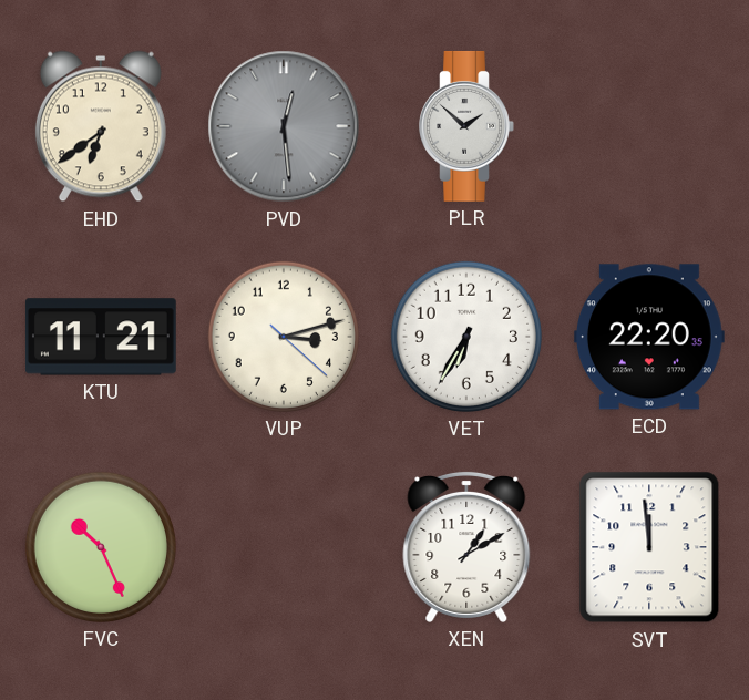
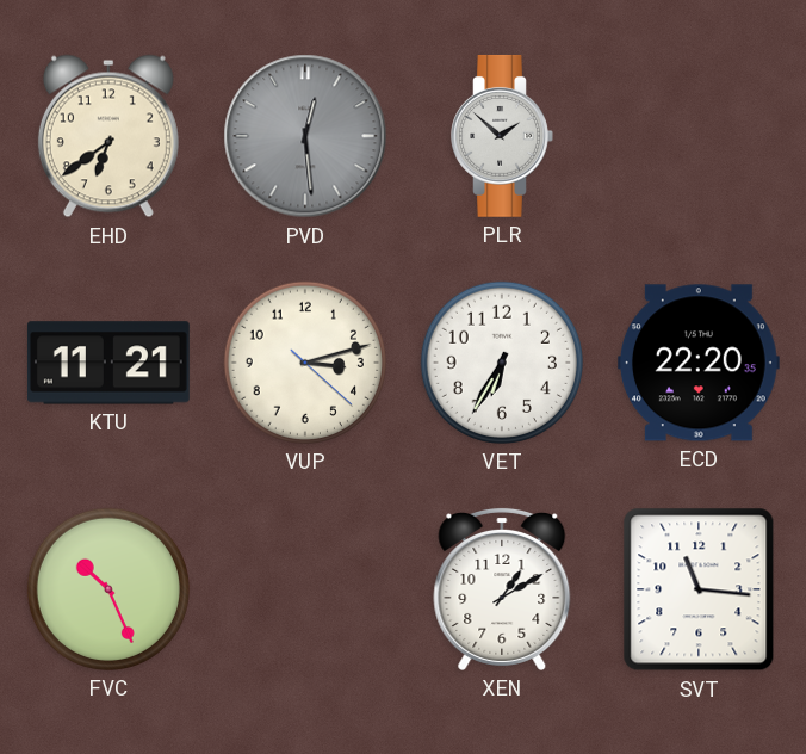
SVT: 11:59 -> 11:16 (699, 589)
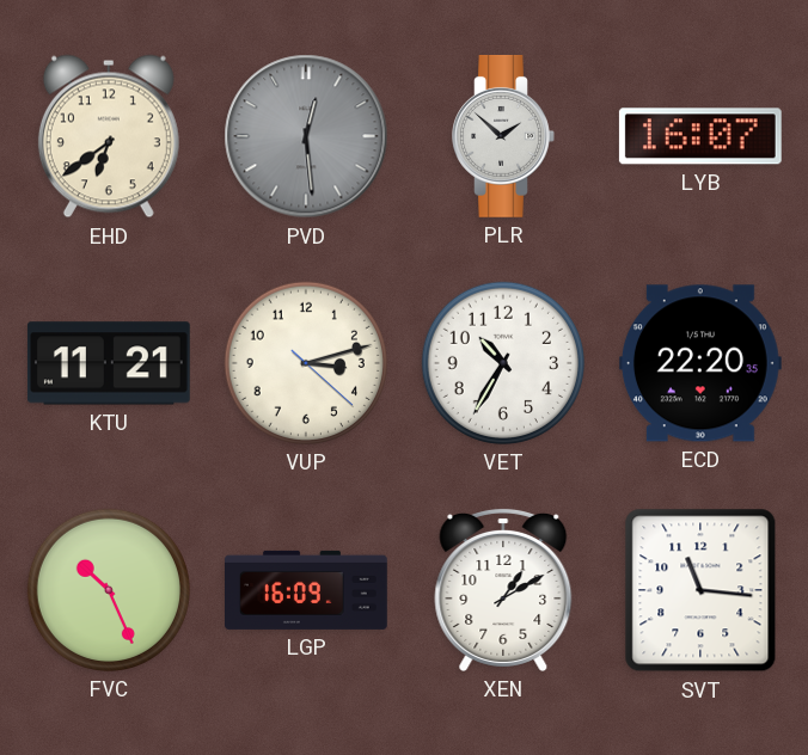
LYB: none -> 16:07 (700, 136)
VET: 6:35 -> 10:35 (503, 363)
LGP: none -> 16:09 (307, 590)
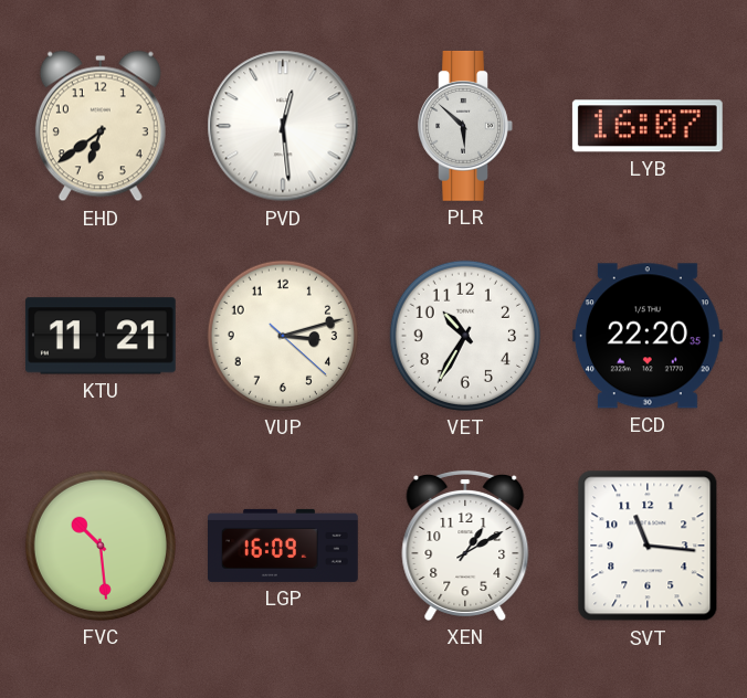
PVD dial: grey -> white (283, 126)
PLR: 1:52 -> 5:52 (465, 126)
FVC: 10:26 -> 10:29 (101, 546)
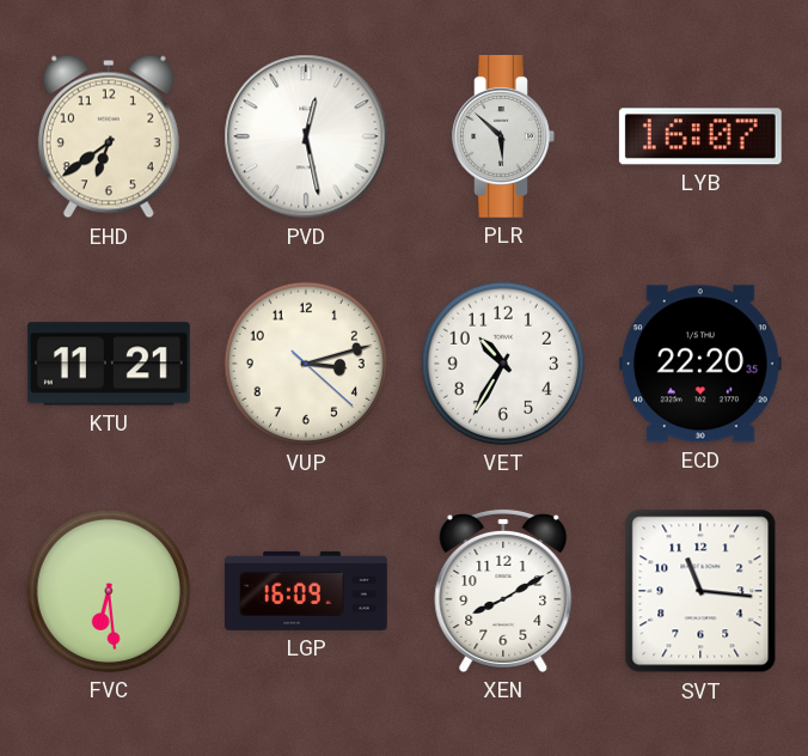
PVD: 12:29 -> 12:28 (306, 136)
FVC: 10:29 -> 6:29 (109, 591)
XEN: 1:10 -> 8:10 (503, 590)
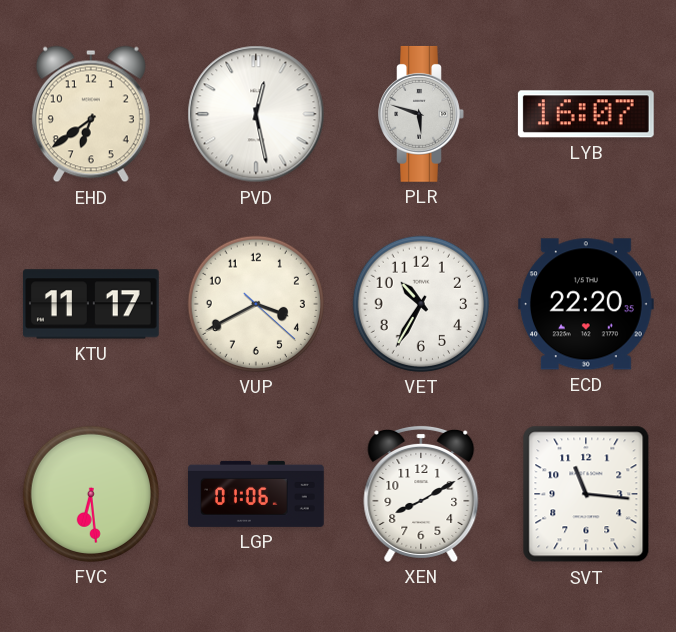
PLR: 5:52 -> 5:48 (421, 114)
KTU: 11:21 -> 11:17 (91, 304)
VUP: 3:12 -> 3:40 (256, 304)
LGP: 16:09 -> 01:06 (257, 494)
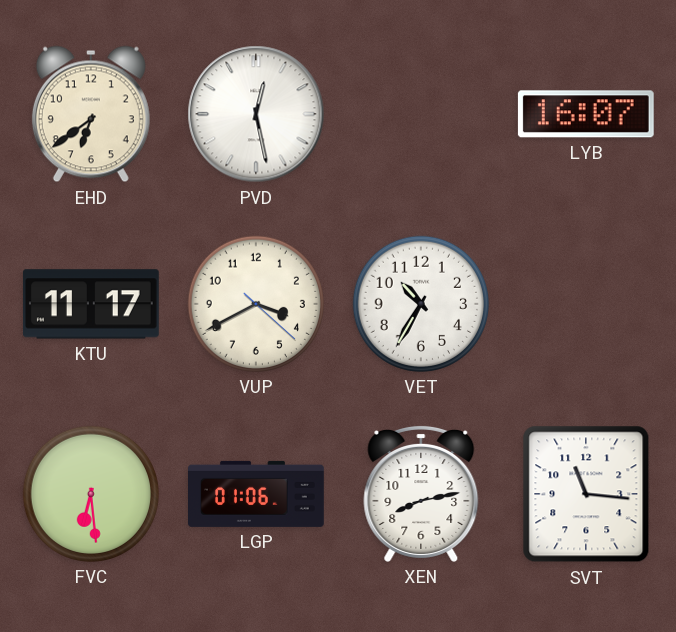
PLR: 5:48 -> none (421, 114)
ECD: 22:20 -> none (586, 304)
XEN: 8:10 -> 8:13 (421, 493)
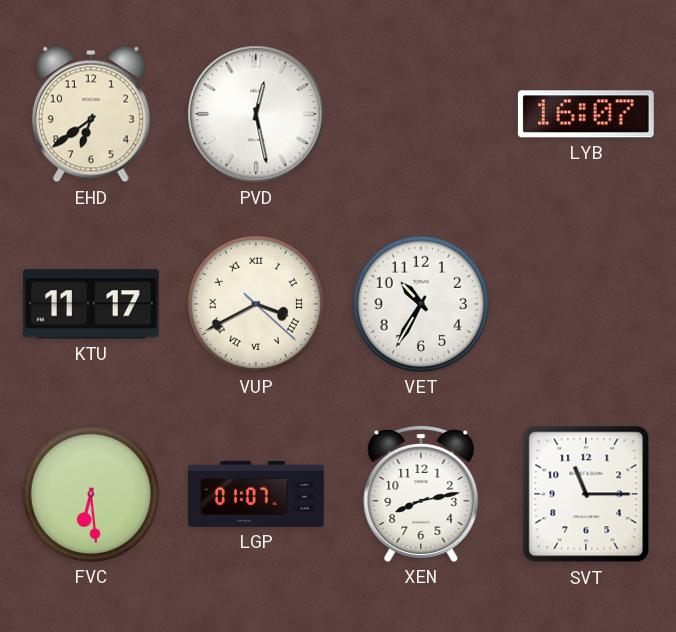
VUP numerals: Arabic -> Roman (256, 304)
LGP: 01:06 -> 01:07 (257, 494)
SVT: 11:16 -> 11:15 (586, 494)
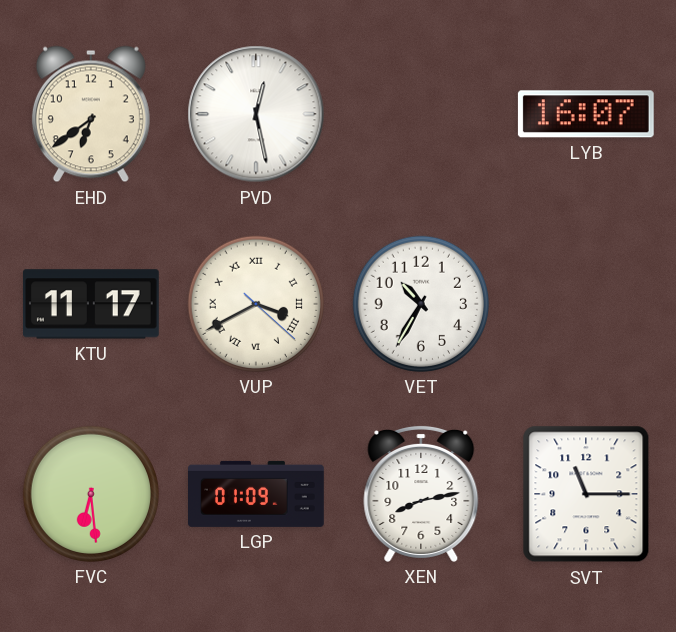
LGP: 01:07 -> 01:09 (257, 494)
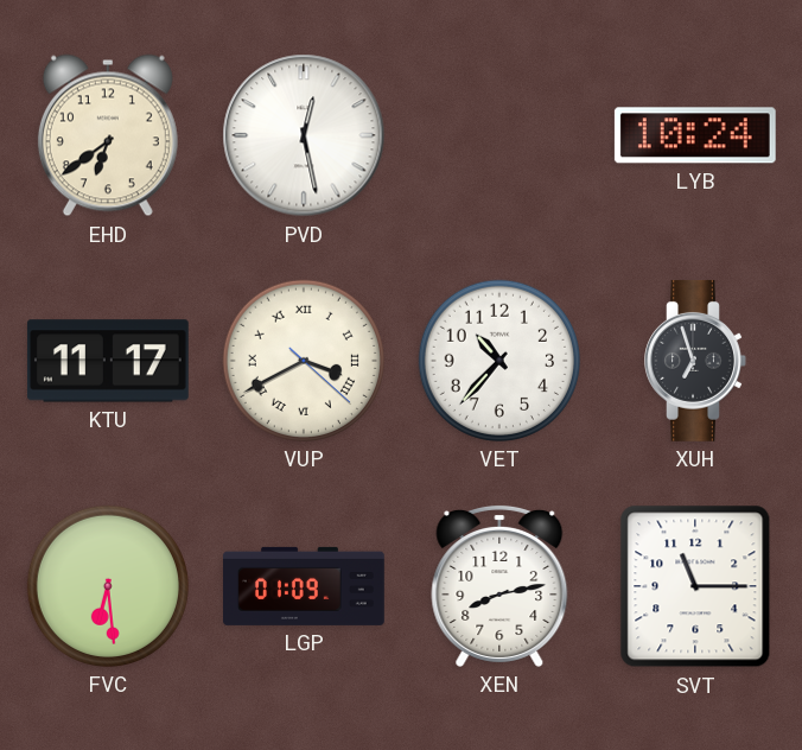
LYB: 16:07 -> 10:24 (695, 135)
VET: 10:35 -> 10:37 (499, 361)
XUH: none -> 6:57 (695, 361)
